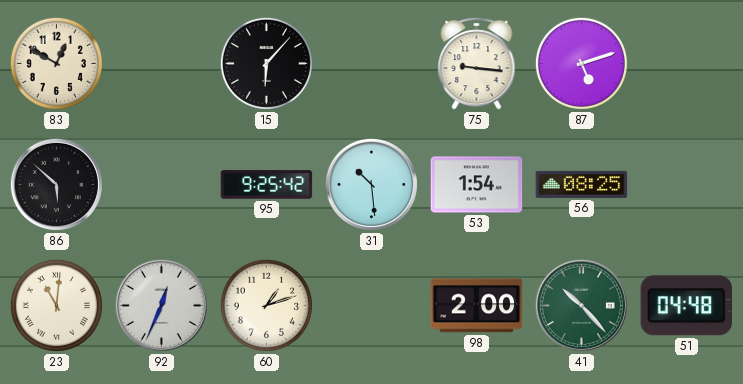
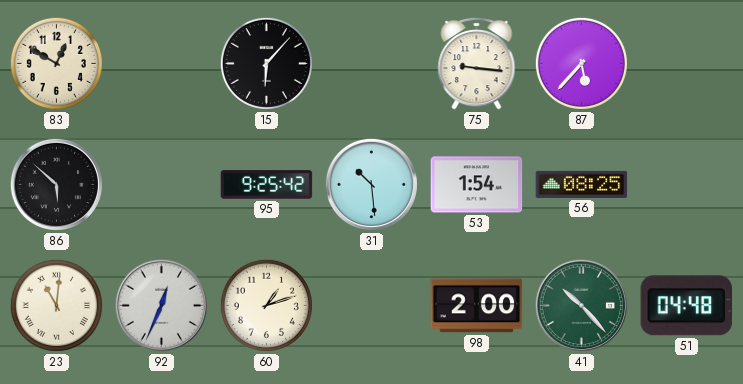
87: 5:12 -> 5:37 (581, 63)
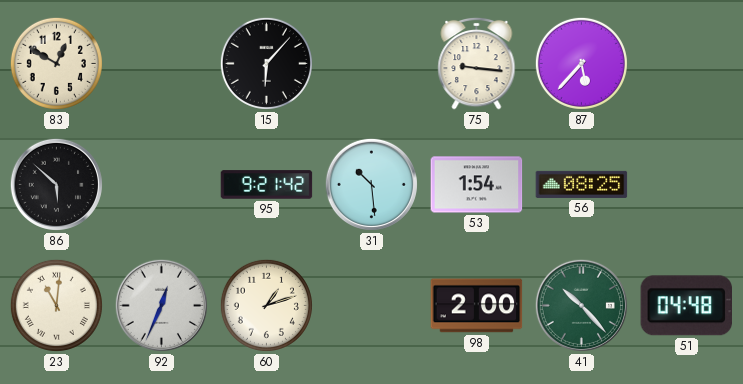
95: 9:25 -> 9:21 (267, 185)
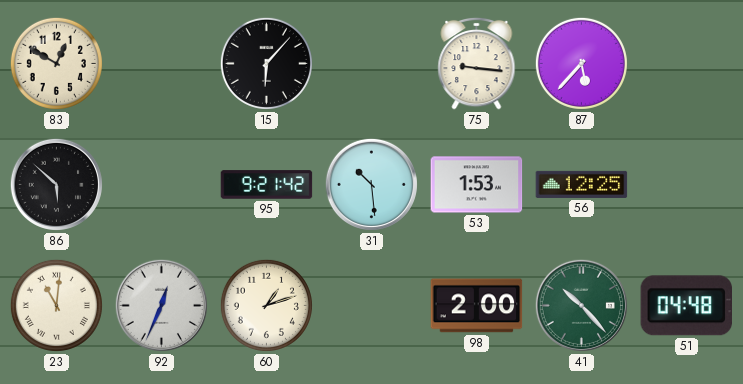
53: 1:54 -> 1:53 (477, 185)
56: 08:25 -> 12:25 (582, 184)
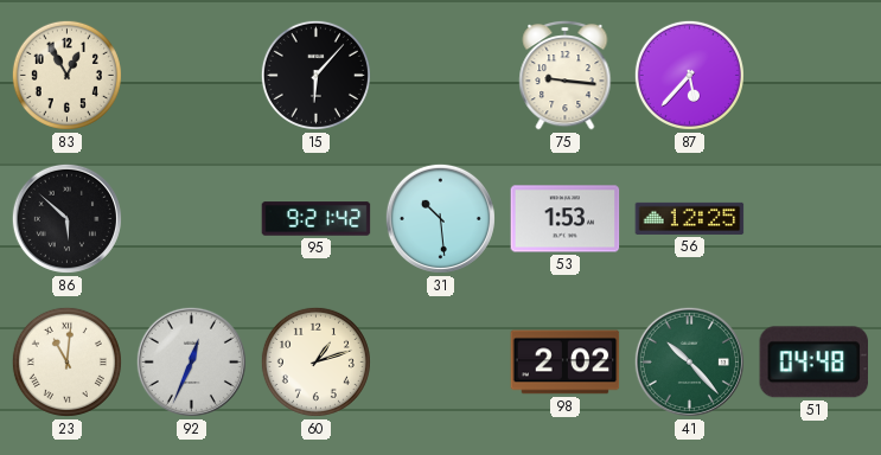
83: 12:50 -> 12:55 (66, 75)
98: 2:00 -> 2:02 (566, 363)
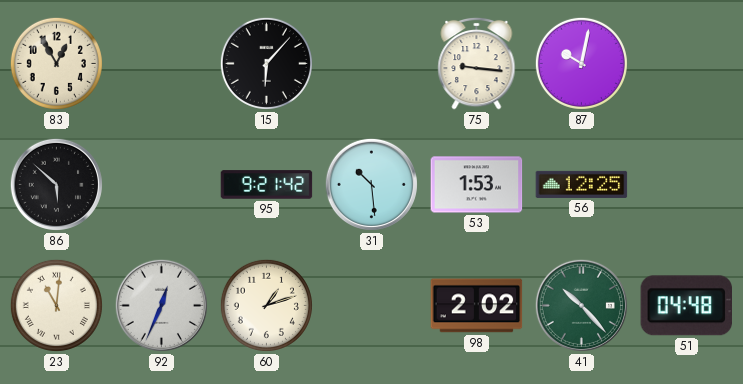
87: 5:37 -> 10:02 (581, 63)
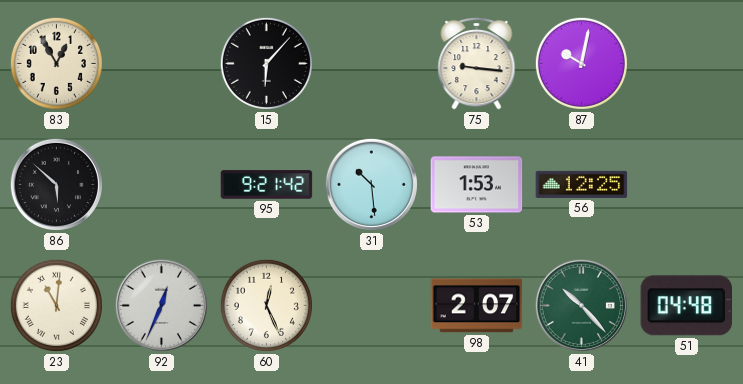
60: 1:12 -> 12:26 (266, 305)
98: 2:02 -> 2:07 (477, 306)
